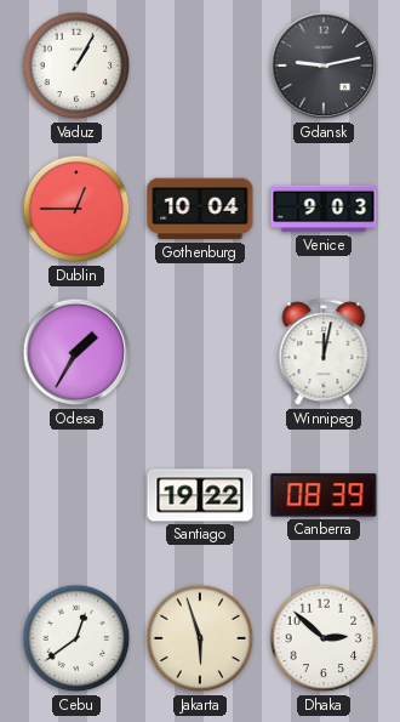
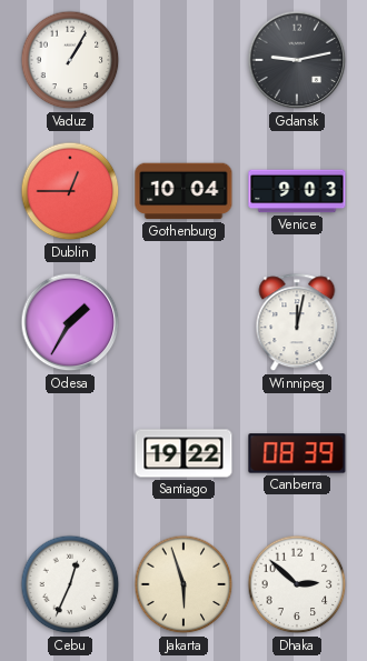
Cebu: 12:39 -> 12:34 (70, 584)
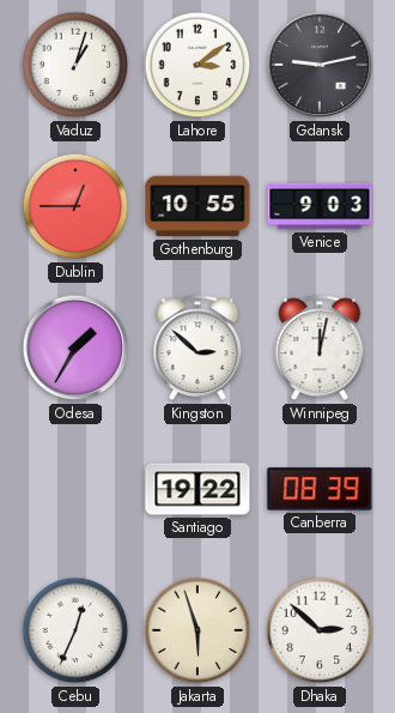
Vaduz: 1:05 -> 1:03 (75, 65)
Lahore: none -> 3:09 (197, 65)
Gothenburg: 10:04 -> 10:55 (197, 206)
Kingston: none -> 2:52 (197, 349)
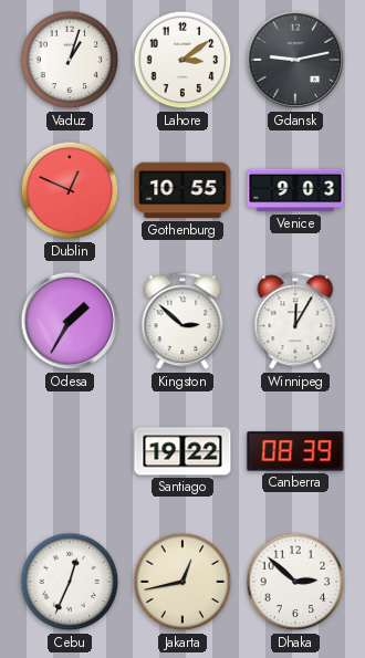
Dublin: 12:45 -> 12:49 (70, 190)
Winnipeg: 12:02 -> 12:05 (295, 322)
Jakarta: 5:57 -> 12:43 (182, 582)
